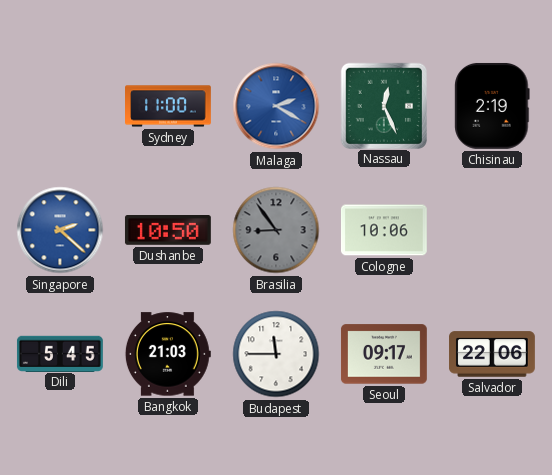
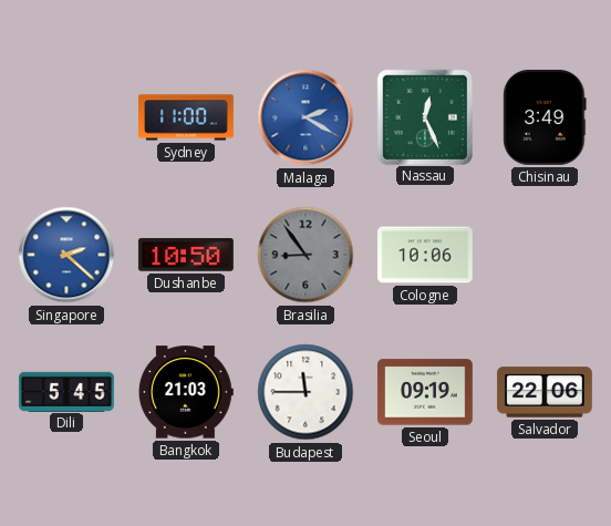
Chisinau: 2:19 -> 3:49 (545, 117)
Seoul: 09:17 -> 09:19 (425, 392)
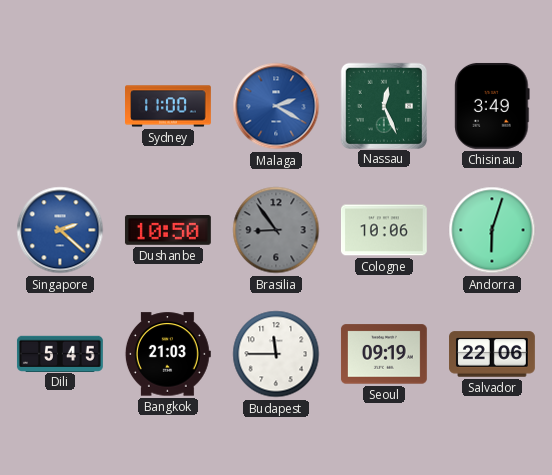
Andorra: none -> 6:03 (492, 230)
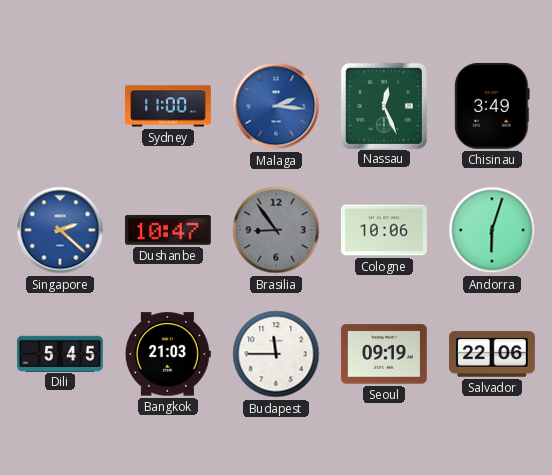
Malaga: 2:20 -> 2:16 (276, 106)
Dushanbe: 10:50 -> 10:47 (168, 231)
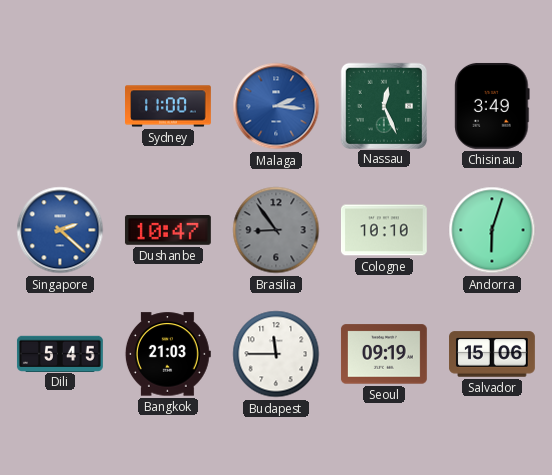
Cologne: 10:06 -> 10:10 (384, 230)
Salvador: 22:06 -> 15:06 (493, 354)
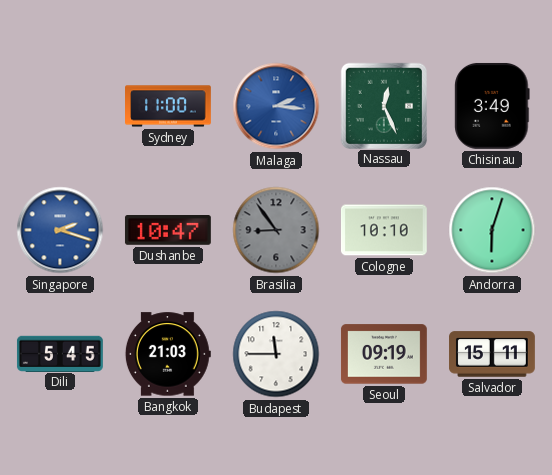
Singapore: 2:22 -> 2:18 (60, 230)
Salvador: 15:06 -> 15:11 (493, 354)
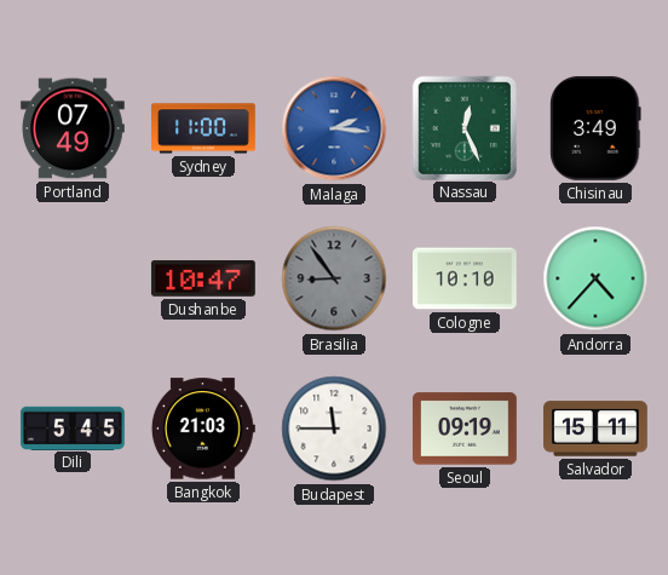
Portland: none -> 07:49 (73, 128)
Singapore: 2:18 -> none (60, 230)
Andorra: 6:03 -> 4:37 (595, 278)
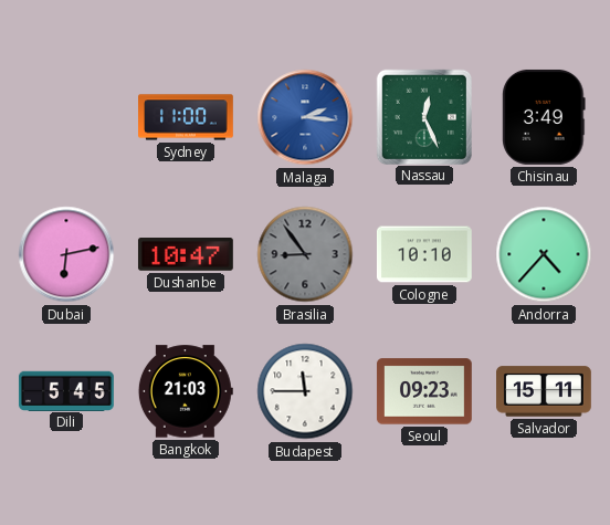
Portland: 07:49 -> none (73, 128)
Dubai: none -> 6:13 (66, 254)
Seoul: 09:19 -> 09:23 (424, 391)
